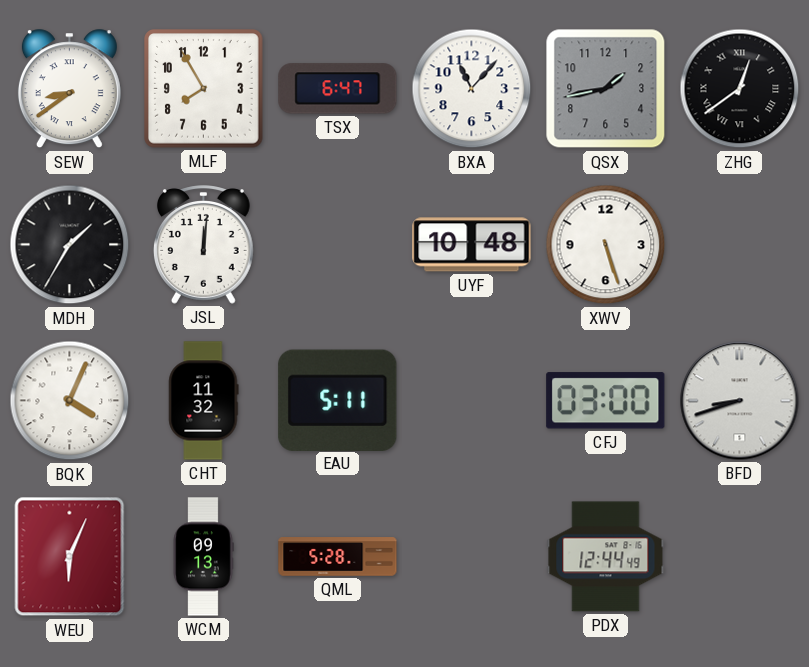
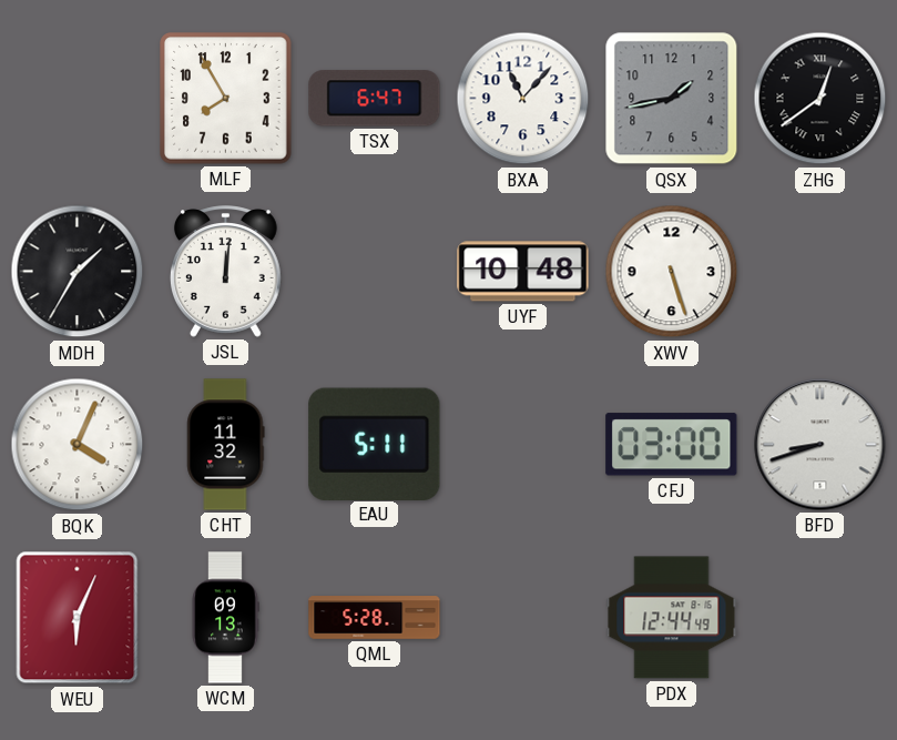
SEW: 8:39 -> none (69, 89)
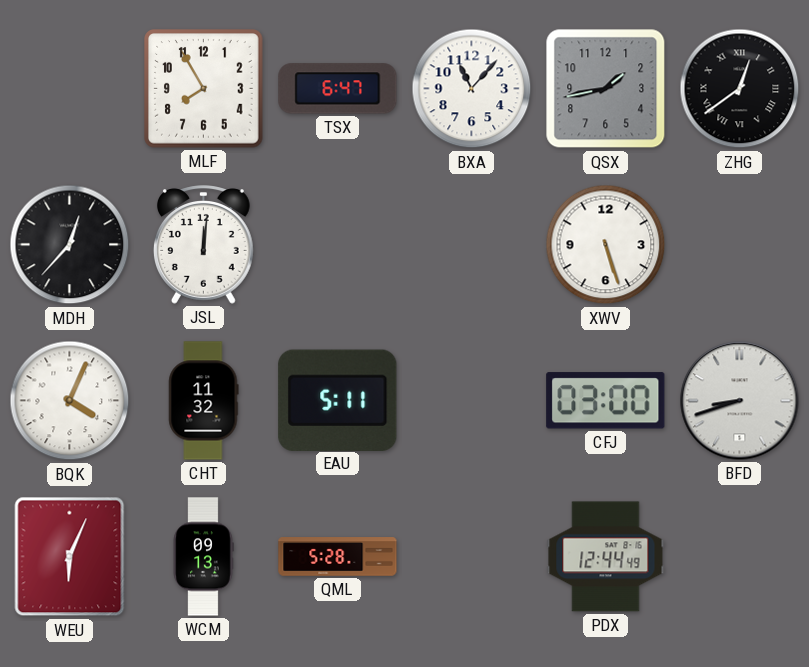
MDH: 1:35 -> 12:37 (70, 245)
UYF: 10:48 -> none (523, 272)
